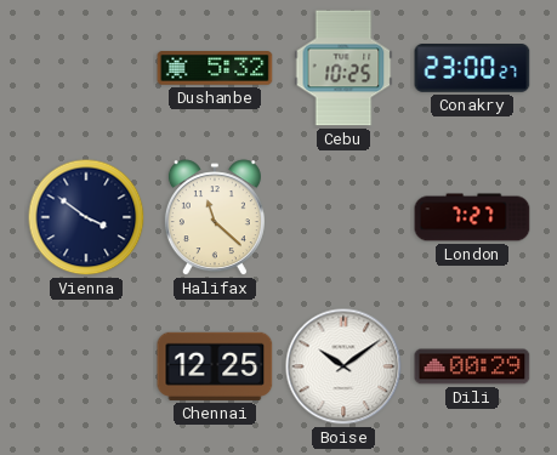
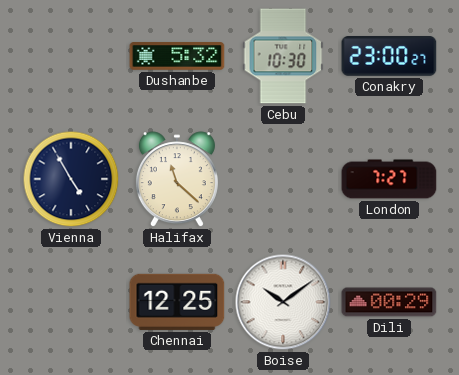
Cebu: 10:25 -> 10:30 (283, 56)
Vienna: 3:51 -> 4:55 (71, 179)
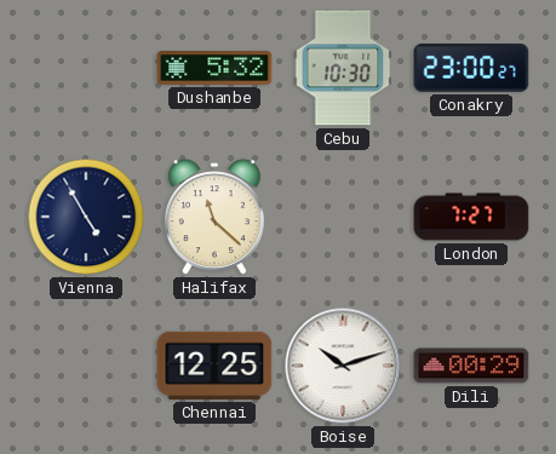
Boise: 10:09 -> 10:12 (343, 366)
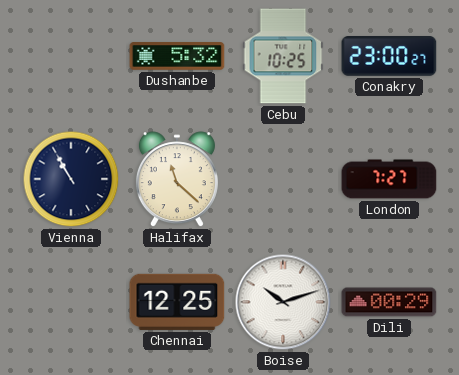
Cebu: 10:30 -> 10:25 (283, 56)
Vienna: 4:55 -> 10:55 (71, 179)
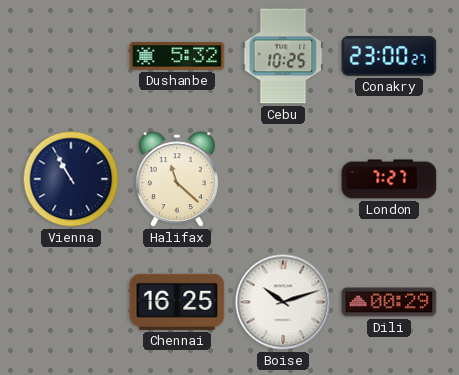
Chennai: 12:25 -> 16:25 (177, 302)
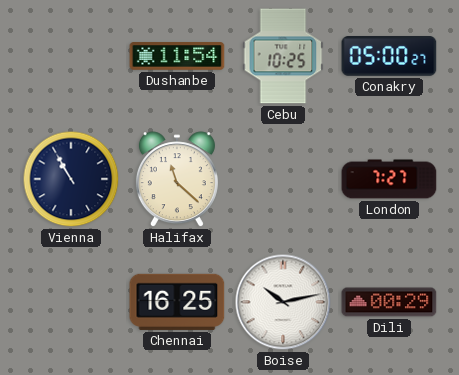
Dushanbe: 5:32 -> 11:54 (177, 56)
Conakry: 23:00 -> 05:00 (389, 56)
Boise: 10:12 -> 10:13 (283, 302)
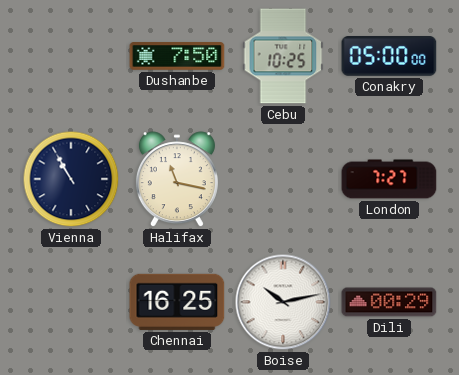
Dushanbe: 11:54 -> 7:50 (177, 56)
Conakry: 05:00:27 -> 05:00:00 (389, 56)
Halifax: 11:22 -> 11:17 (177, 180)
